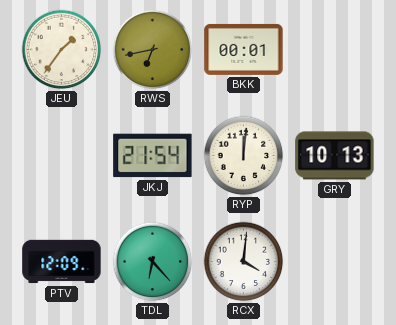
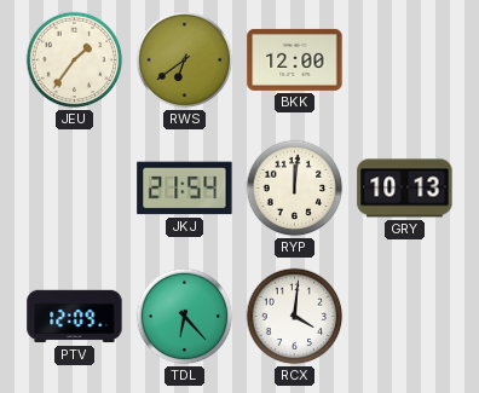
RWS: 6:43 -> 6:39 (185, 60)
BKK: 00:01 -> 12:00 (295, 59)
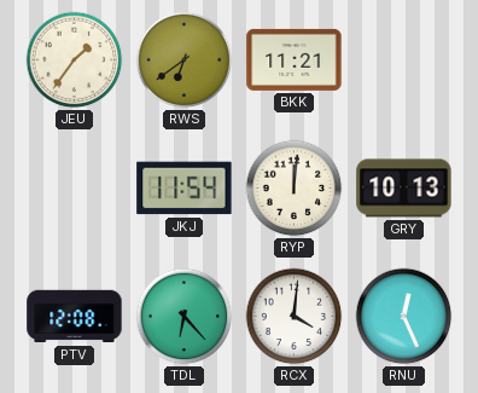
BKK: 12:00 -> 11:21 (295, 59)
JKJ: 21:54 -> 11:54 (185, 189)
PTV: 12:09 -> 12:08 (75, 317)
RNU: none -> 12:26 (404, 317)
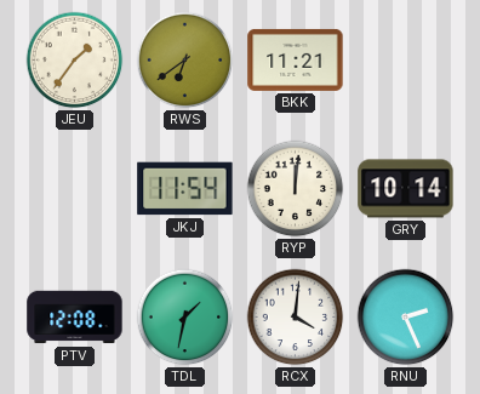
GRY: 10:13 -> 10:14 (406, 189)
TDL: 6:23 -> 1:32 (185, 318)
RNU: 12:26 -> 2:26 (406, 318)
